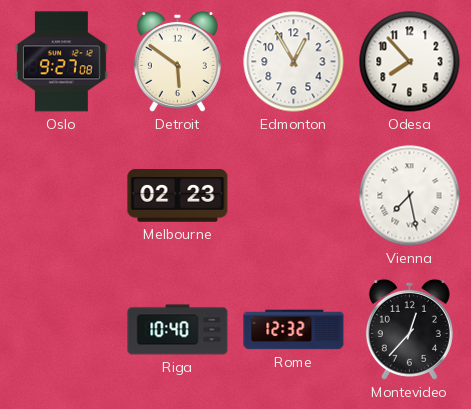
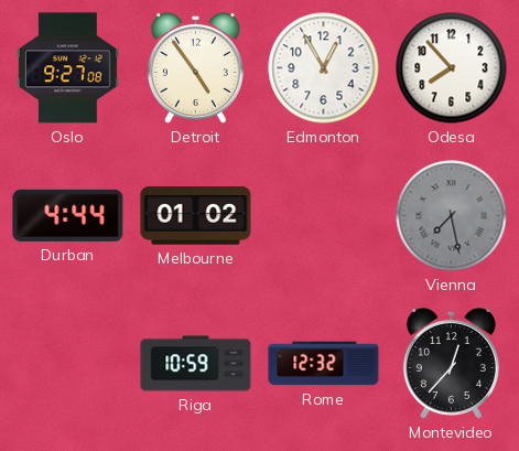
Detroit: 5:51 -> 4:54 (195, 67)
Durban: none -> 4:44 (68, 215)
Melbourne: 02:23 -> 01:02 (196, 216)
Vienna dial: white -> grey (452, 216)
Riga: 10:40 -> 10:59 (196, 364)
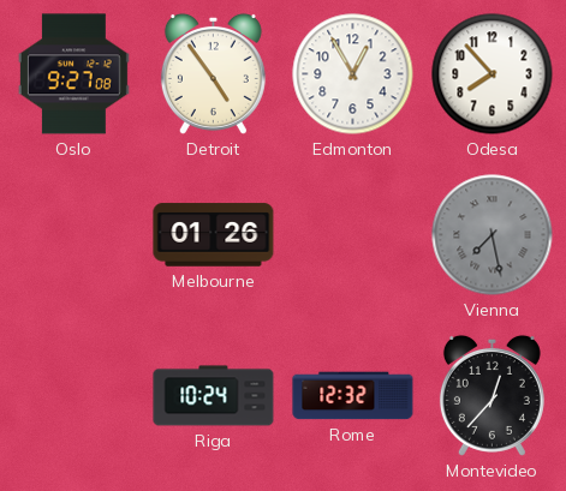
Durban: 4:44 -> none (68, 215)
Melbourne: 01:02 -> 01:26 (214, 235)
Riga: 10:59 -> 10:24 (214, 396)
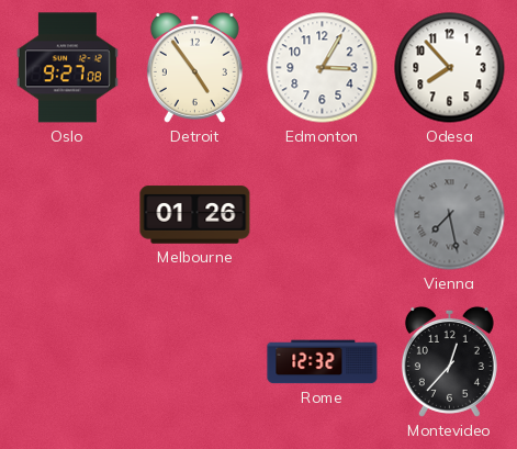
Edmonton: 12:55 -> 3:05 (323, 68)
Riga: 10:24 -> none (214, 396)
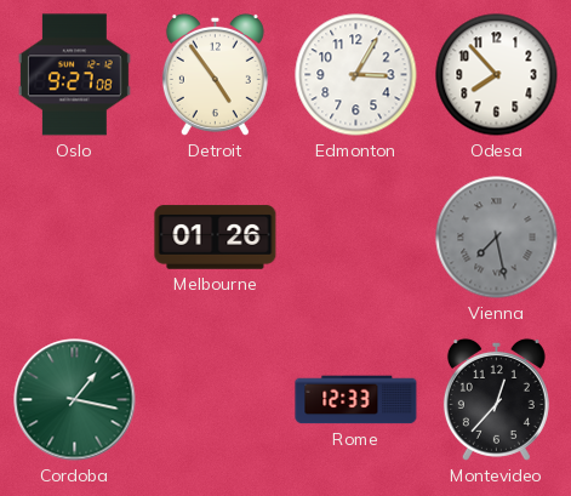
Cordoba: none -> 1:17 (75, 400)
Rome: 12:32 -> 12:33 (356, 400)
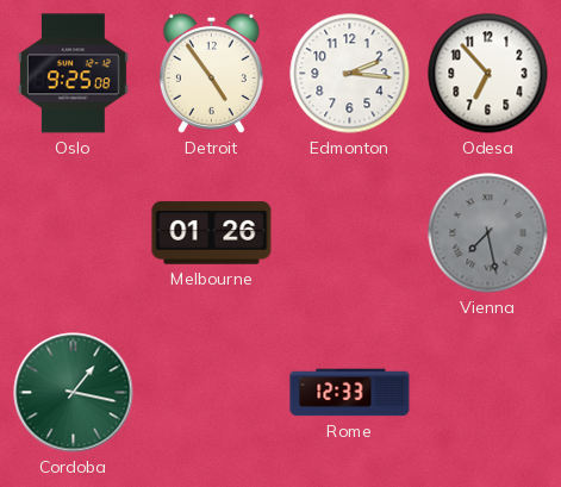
Oslo: 9:27 -> 9:25 (73, 74)
Edmonton: 3:05 -> 2:16 (350, 74)
Odesa: 7:53 -> 6:53 (488, 74)
Montevideo: 12:37 -> none (496, 399)
